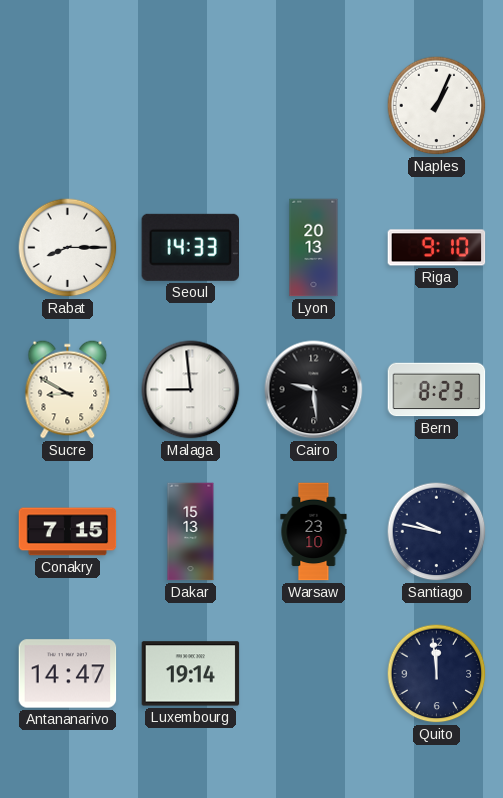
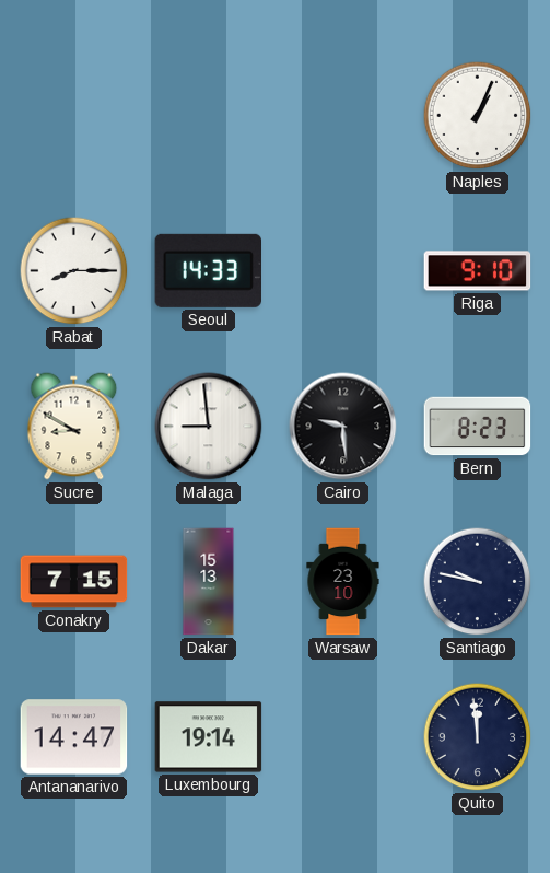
Lyon: 20:13 -> none (314, 248)
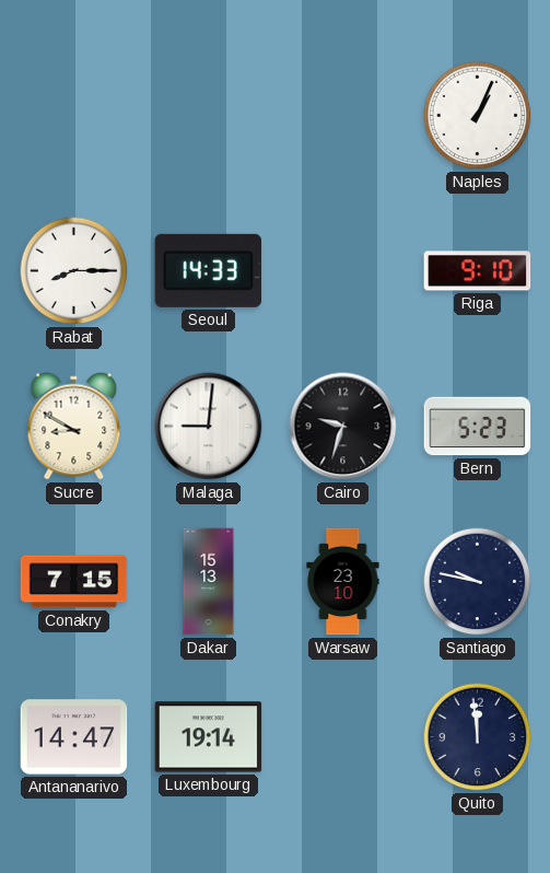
Malaga: 8:59 -> 9:01 (209, 427)
Cairo: 9:29 -> 9:33 (343, 427)
Bern: 8:23 -> 5:23 (478, 427)
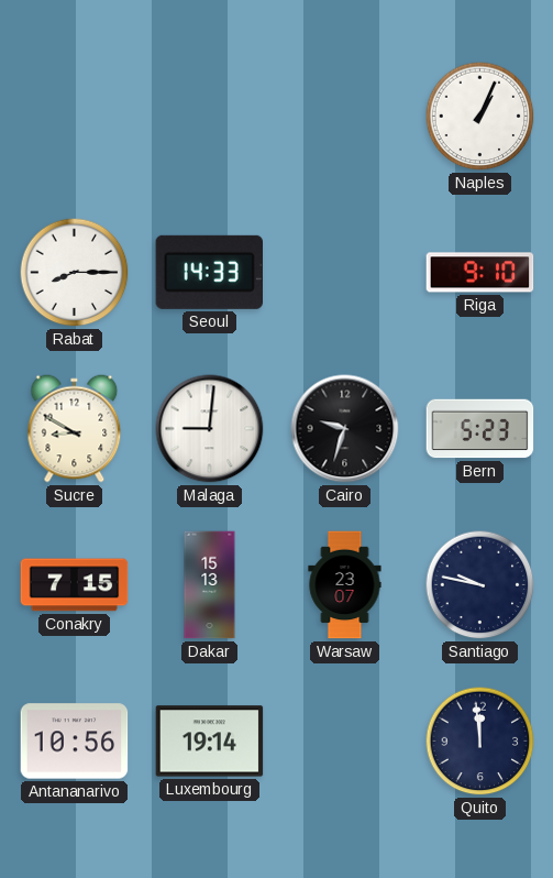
Warsaw: 23:10 -> 23:07 (345, 585)
Antananarivo: 14:47 -> 10:56 (75, 742)
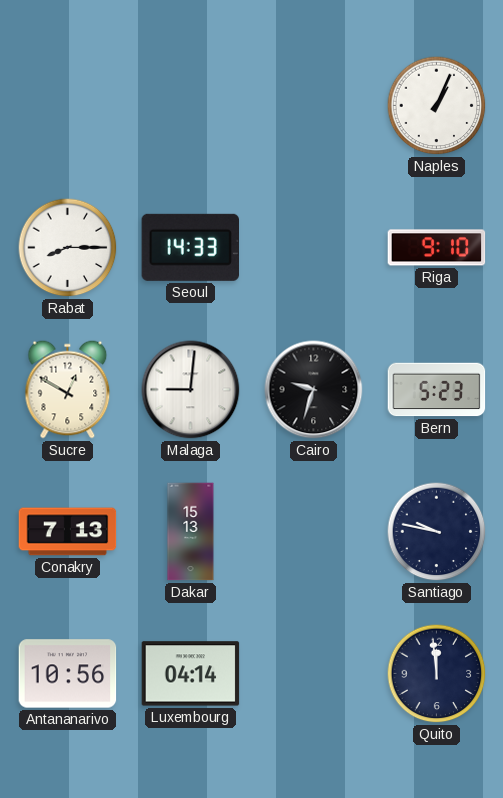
Sucre: 8:50 -> 12:50 (68, 390)
Conakry: 7:15 -> 7:13 (68, 532)
Warsaw: 23:07 -> none (345, 585)
Luxembourg: 19:14 -> 04:14 (191, 674)
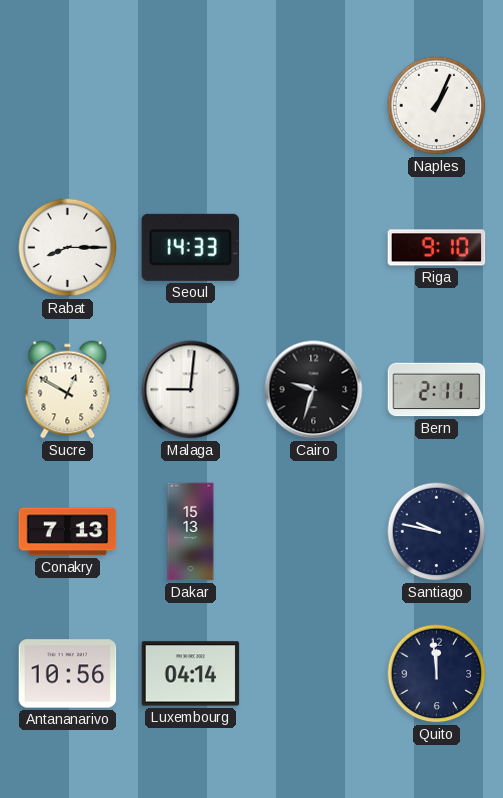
Bern: 5:23 -> 2:11 (437, 390)
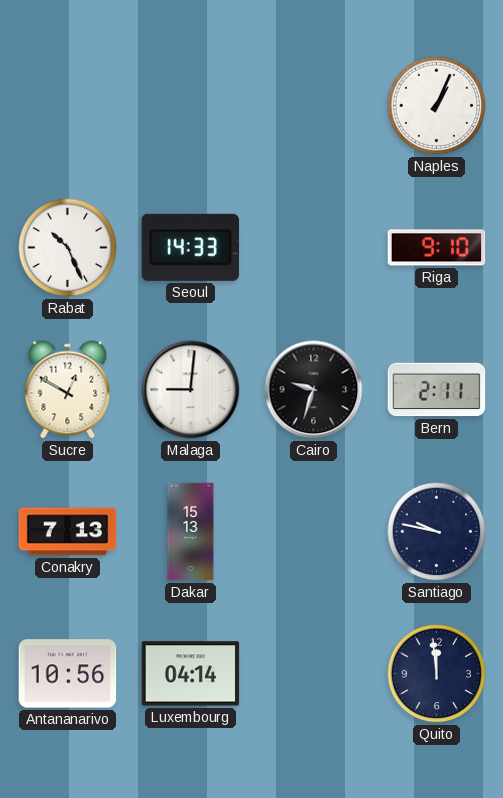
Rabat: 8:15 -> 10:26 (68, 248)
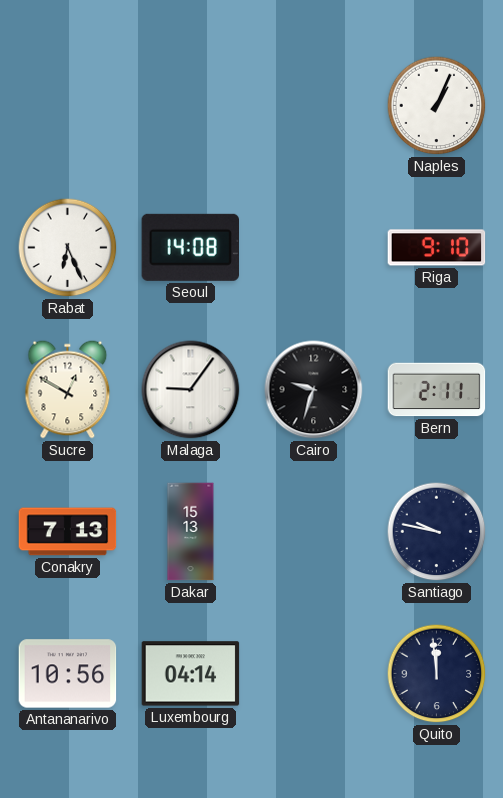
Rabat: 10:26 -> 6:26 (68, 248)
Seoul: 14:33 -> 14:08 (190, 247)
Malaga: 9:01 -> 9:06 (191, 390)
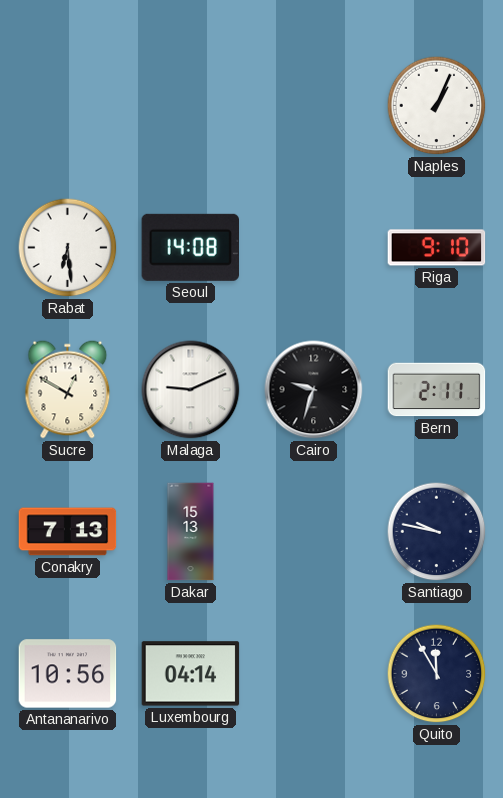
Rabat: 6:26 -> 6:29 (68, 248)
Malaga: 9:06 -> 9:11 (191, 390)
Quito: 11:59 -> 11:55 (437, 674)
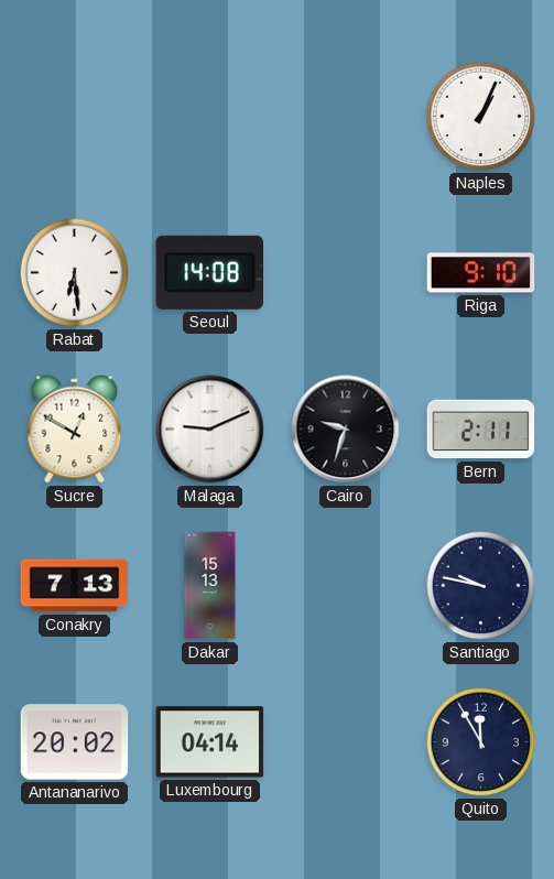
Antananarivo: 10:56 -> 20:02 (75, 742)
